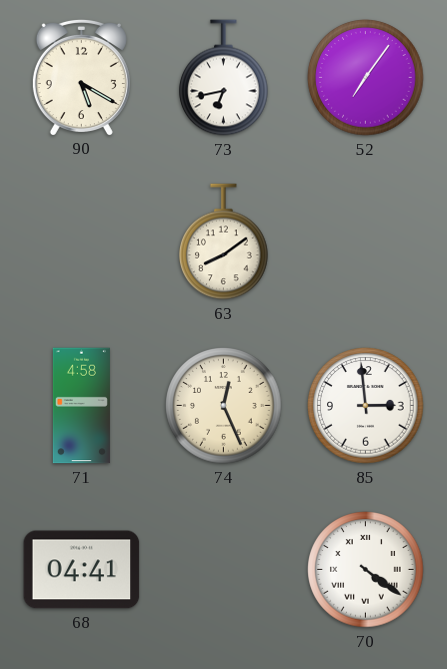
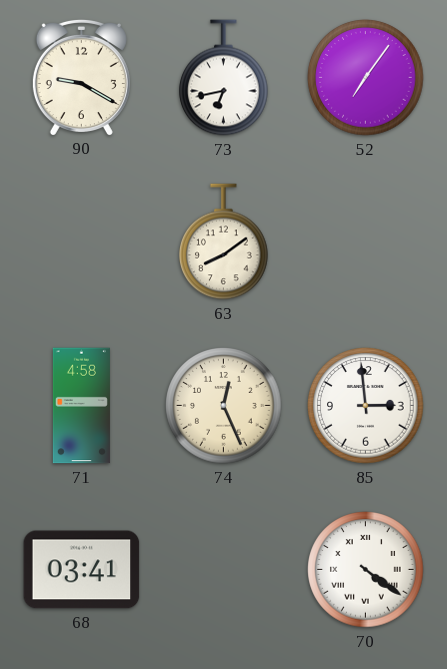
90: 5:20 -> 9:20 (81, 77)
68: 04:41 -> 03:41 (82, 570)
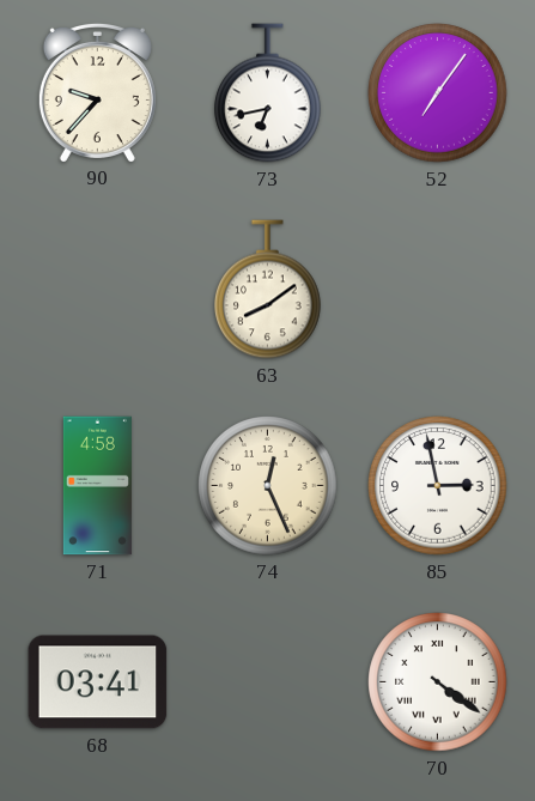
90: 9:20 -> 9:37 (97, 92)
85: 2:59 -> 2:58 (438, 486)
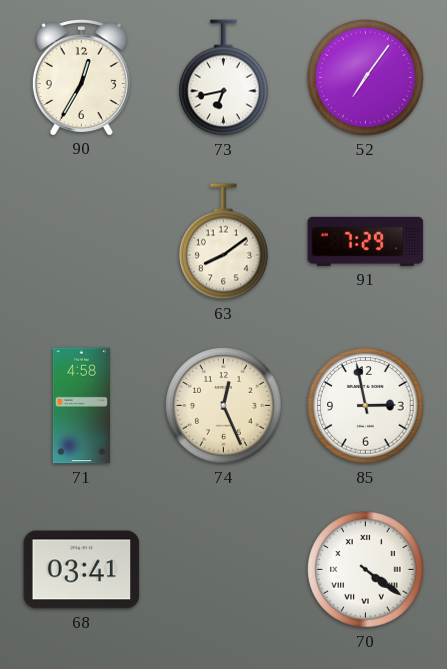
90: 9:37 -> 12:35 (81, 77)
91: none -> 7:29 (366, 241)
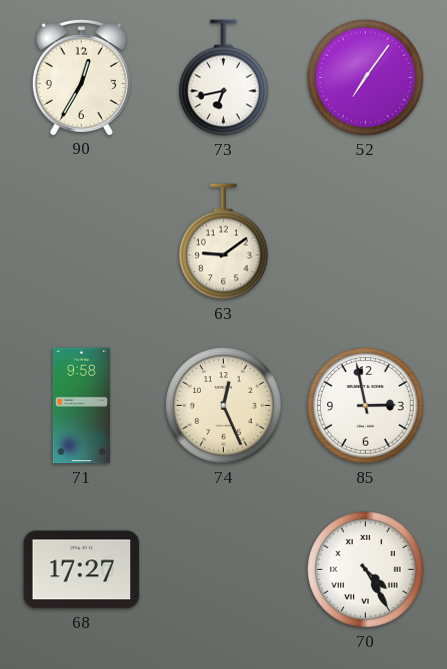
63: 8:09 -> 9:09 (224, 242)
91: 7:29 -> none (366, 241)
71: 4:58 -> 9:58 (81, 406)
68: 03:41 -> 17:27 (82, 570)
70: 4:21 -> 4:25 (366, 570)
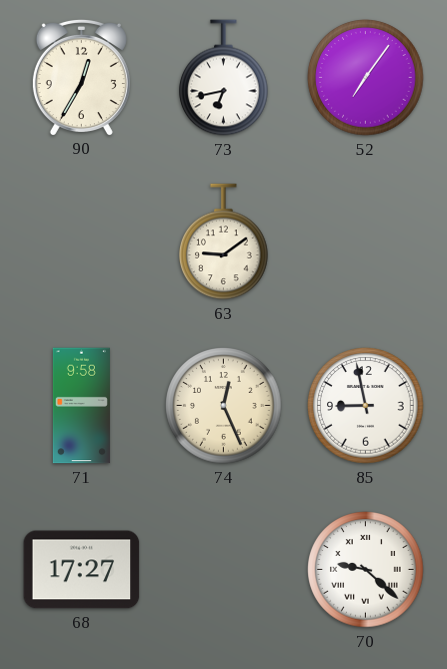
85: 2:58 -> 8:58 (366, 406)
70: 4:25 -> 9:22 (366, 570)
